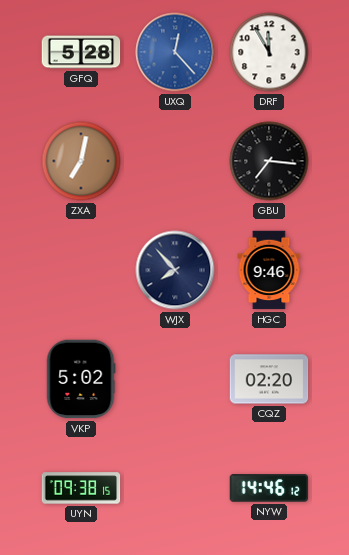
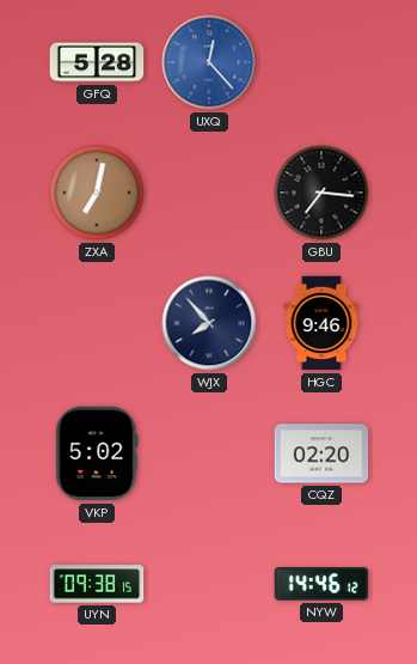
DRF: 11:55 -> none (269, 52)
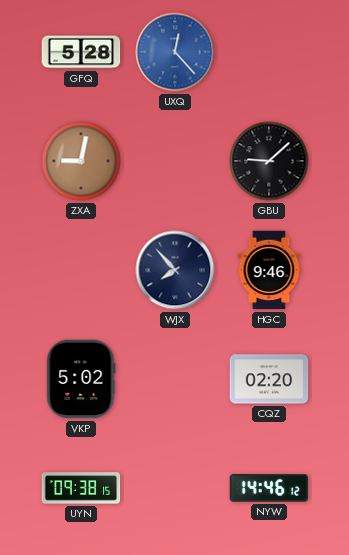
ZXA: 7:02 -> 9:02 (81, 161)
GBU: 7:16 -> 9:08 (269, 161)
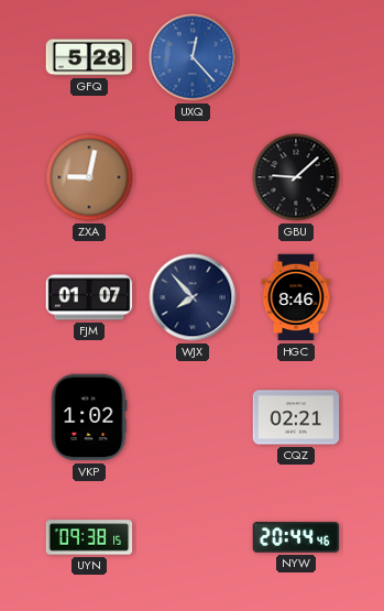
FJM: none -> 01:07 (89, 297)
HGC: 9:46 -> 8:46 (296, 297)
VKP: 5:02 -> 1:02 (89, 417)
CQZ: 02:20 -> 02:21 (296, 417)
NYW: 14:46 -> 20:44 (296, 537)
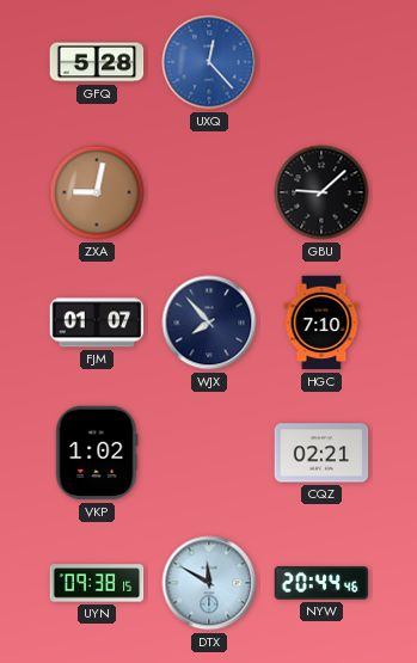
HGC: 8:46 -> 7:10 (321, 323)
DTX: none -> 11:50 (209, 583)
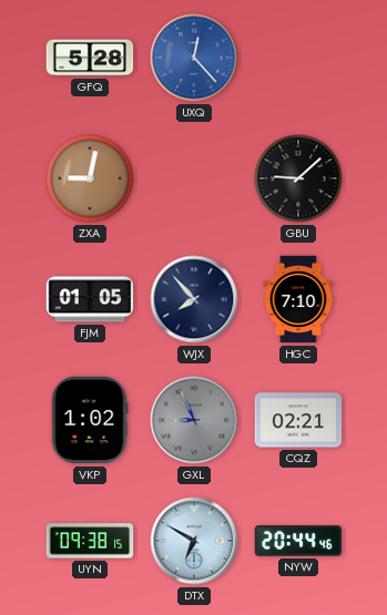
FJM: 01:07 -> 01:05 (90, 299)
GXL: none -> 8:56 (194, 420)
DTX: 11:50 -> 6:50 (194, 541)
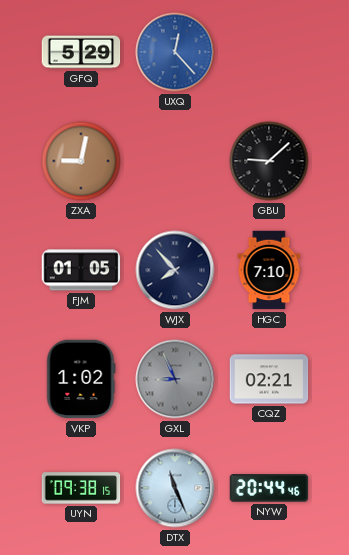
GFQ: 5:28 -> 5:29 (81, 52)
DTX: 6:50 -> 11:26 (175, 488)
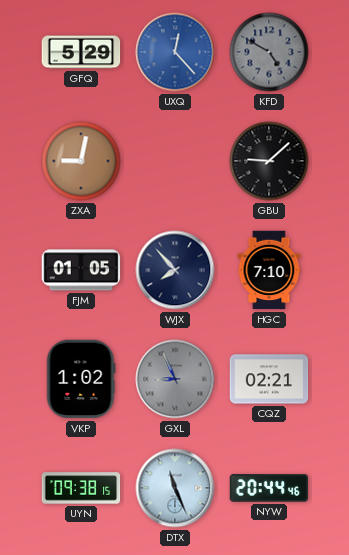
KFD: none -> 4:50 (269, 52)
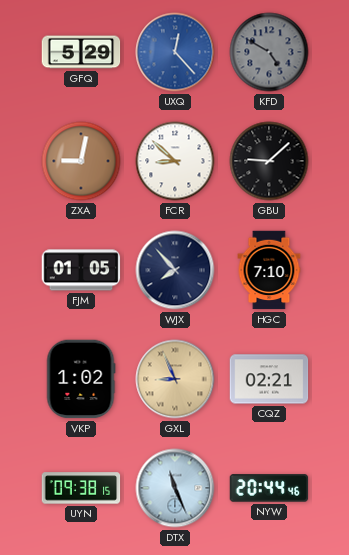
FCR: none -> 8:52 (175, 161)
GXL dial: grey -> champagne (175, 379)
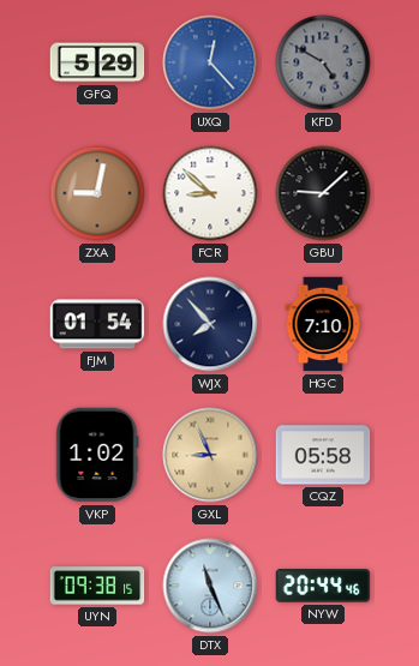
FJM: 01:05 -> 01:54 (97, 324)
CQZ: 02:21 -> 05:58 (323, 455)
